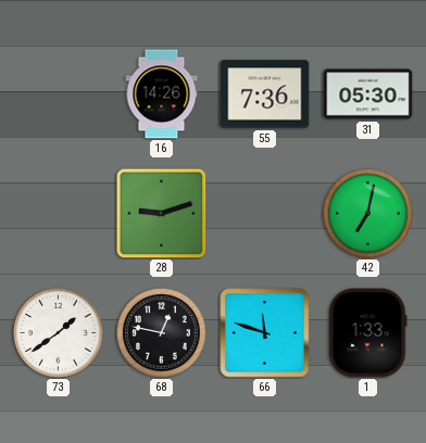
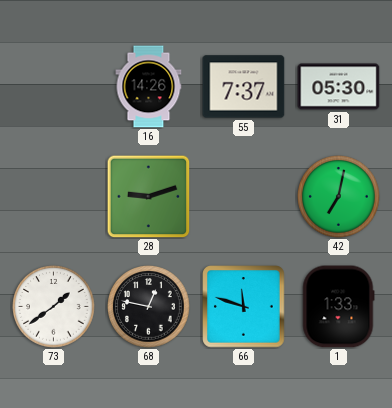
55: 7:36 -> 7:37 (244, 87)
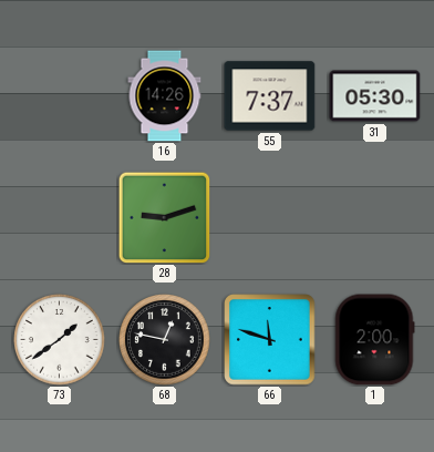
42: 7:02 -> none (339, 197)
1: 1:33 -> 2:00 (375, 340)
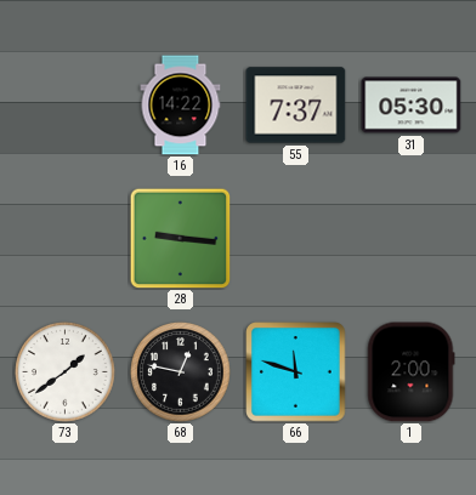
16: 14:26 -> 14:22 (181, 106)
28: 9:12 -> 9:16 (180, 238)
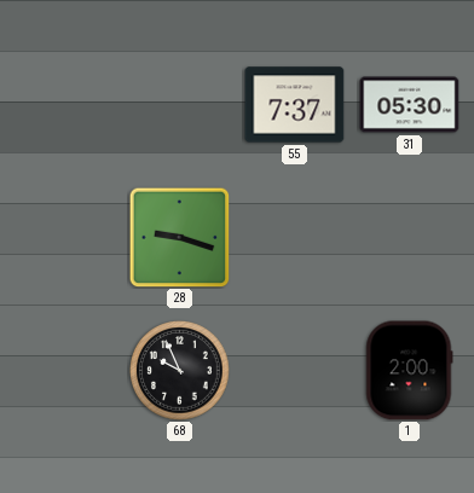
16: 14:22 -> none (181, 106)
28: 9:16 -> 9:18 (179, 237)
73: 1:39 -> none (66, 372)
68: 12:47 -> 9:56 (180, 371)
66: 11:48 -> none (296, 372)
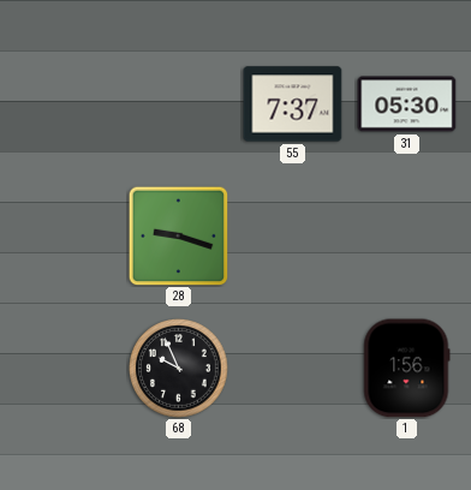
1: 2:00 -> 1:56 (407, 369)
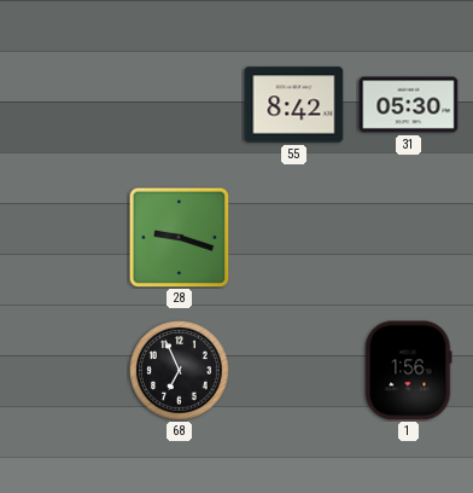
55: 7:37 -> 8:42 (294, 105)
68: 9:56 -> 6:56 (180, 371)
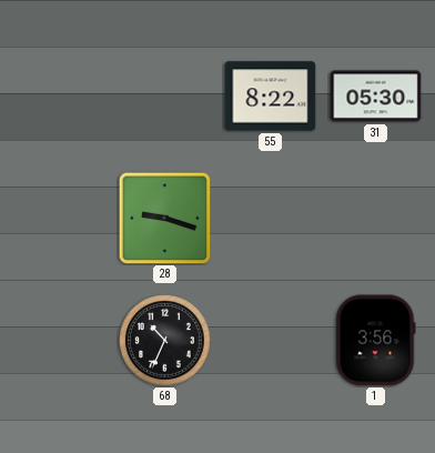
55: 8:42 -> 8:22 (271, 97)
68: 6:56 -> 10:34 (165, 341)
1: 1:56 -> 3:56 (376, 341)
